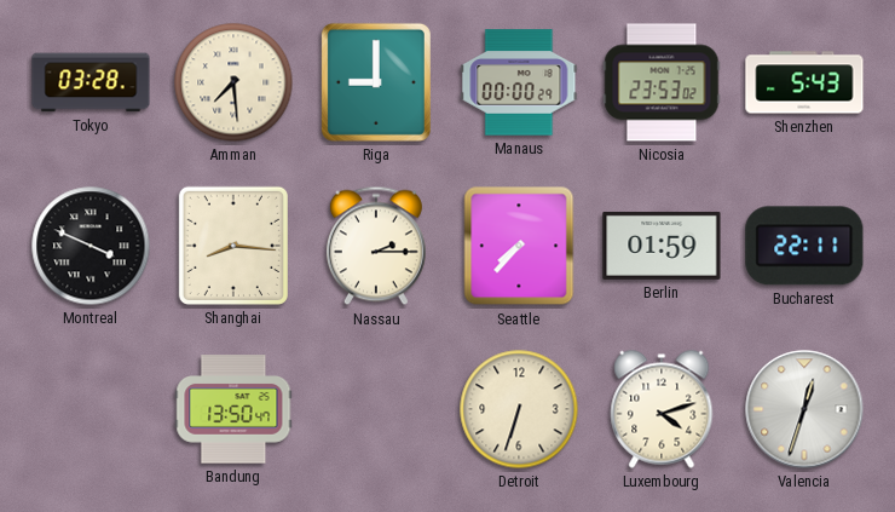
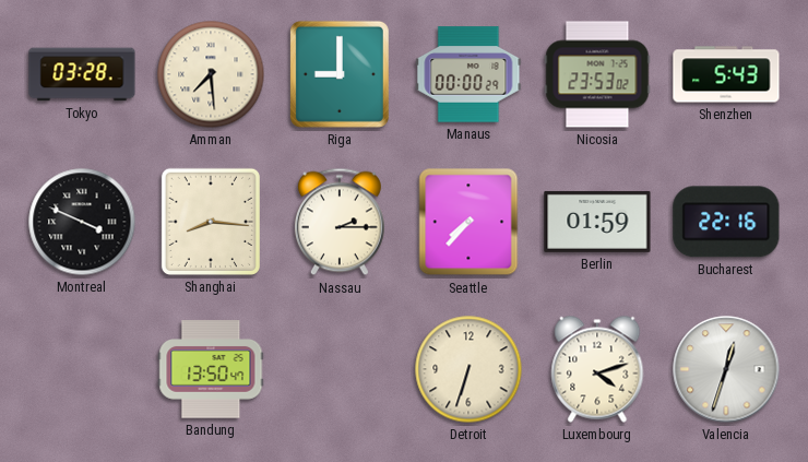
Bucharest: 22:11 -> 22:16 (726, 222)
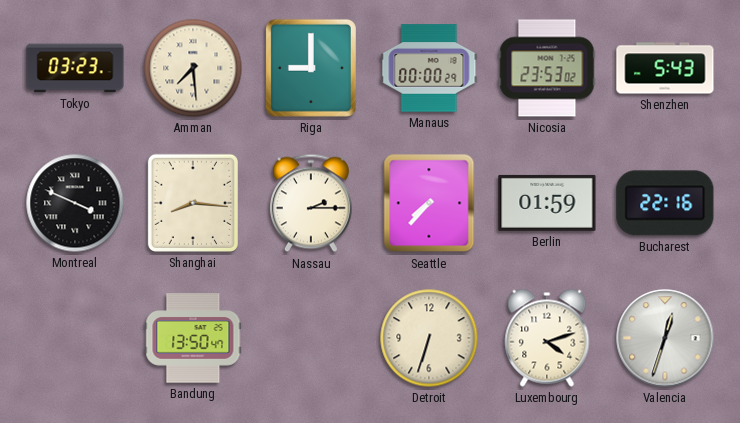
Tokyo: 03:28 -> 03:23 (75, 68)
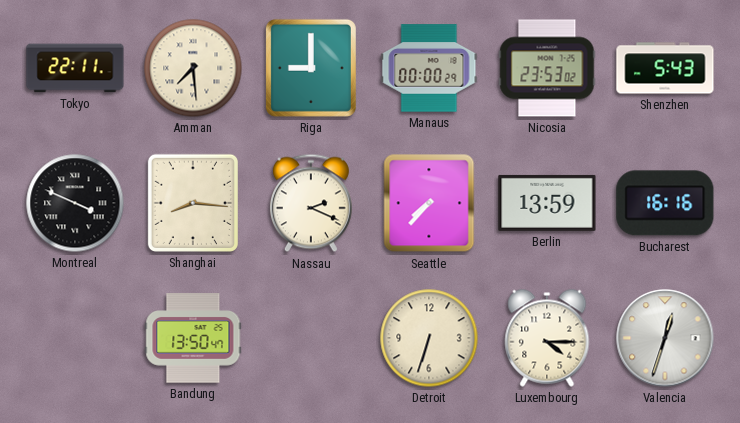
Tokyo: 03:23 -> 22:11 (75, 68)
Nassau: 2:15 -> 2:19 (311, 203)
Berlin: 01:59 -> 13:59 (547, 203)
Bucharest: 22:16 -> 16:16 (665, 203)
Luxembourg: 4:12 -> 4:15 (547, 338)
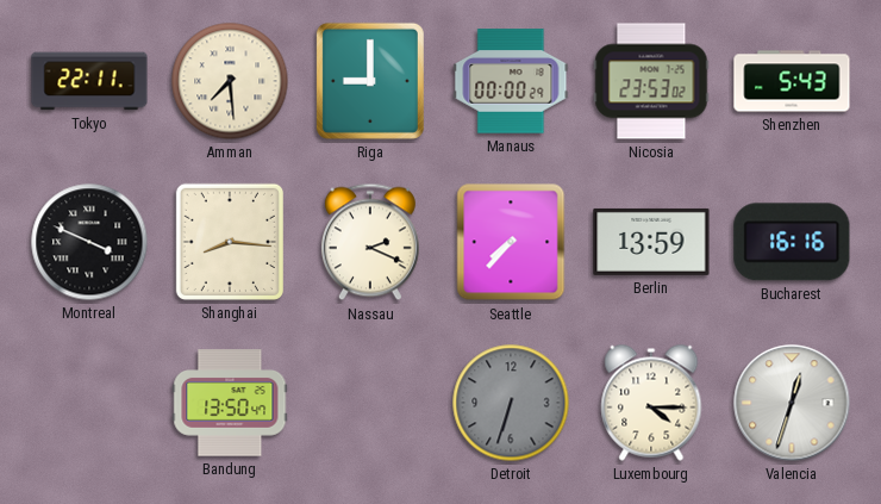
Detroit dial: cream -> grey (511, 403)
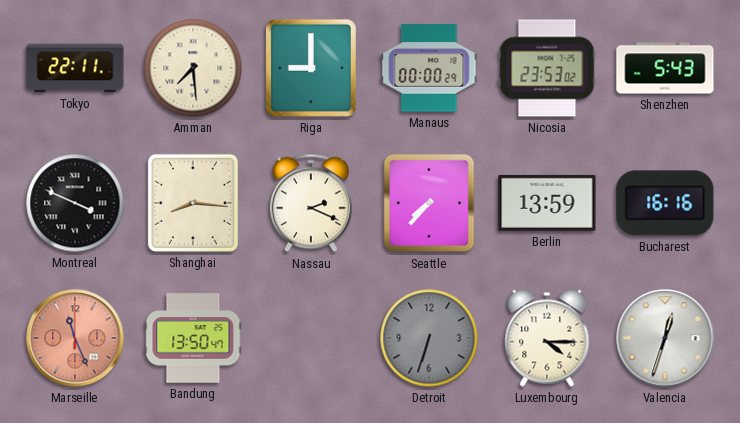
Marseille: none -> 11:26 (75, 338)
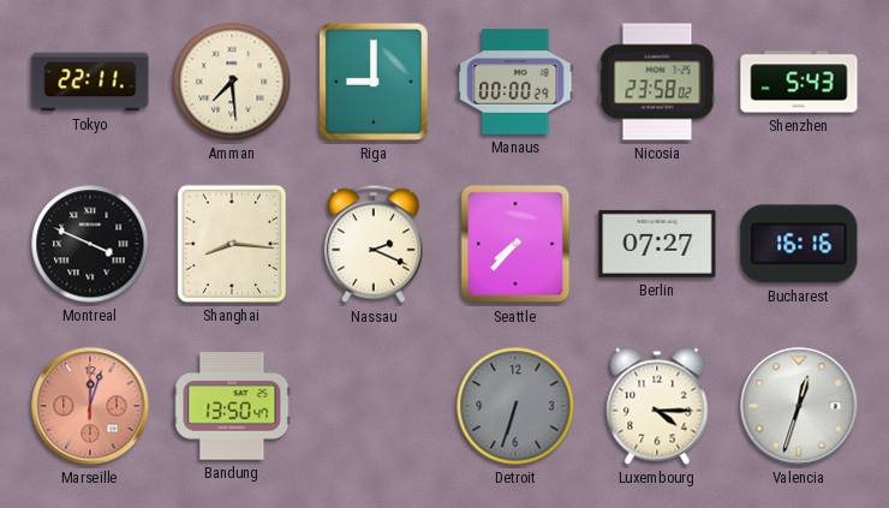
Nicosia: 23:53 -> 23:58 (657, 82)
Berlin: 13:59 -> 07:27 (657, 244)
Marseille: 11:26 -> 12:03 (90, 406)
